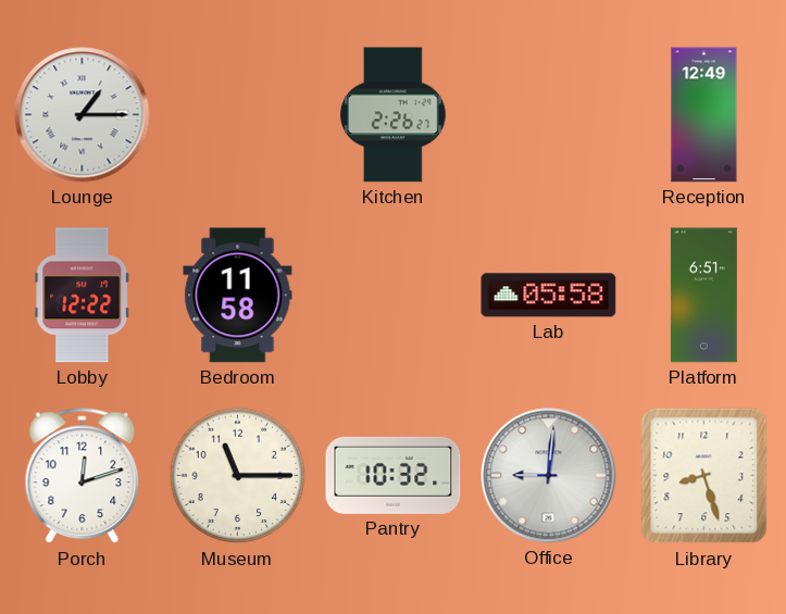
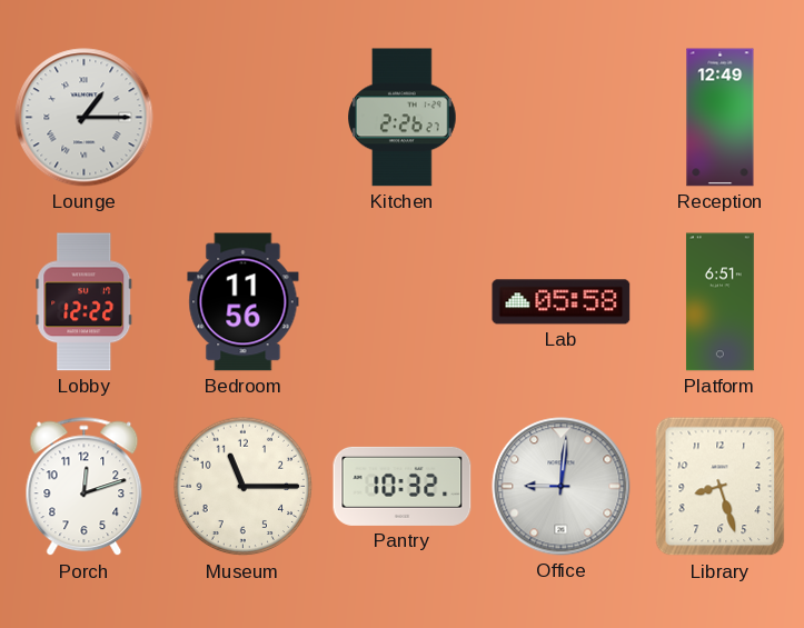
Bedroom: 11:58 -> 11:56 (244, 302)
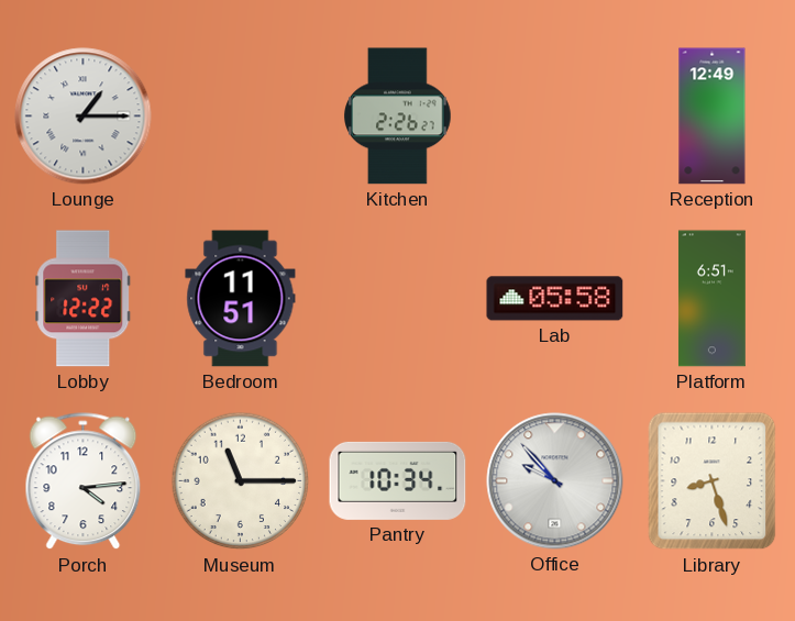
Bedroom: 11:56 -> 11:51 (241, 299)
Porch: 12:12 -> 4:14 (84, 481)
Pantry: 10:32 -> 10:34 (398, 480)
Office: 9:01 -> 9:53 (555, 481)
